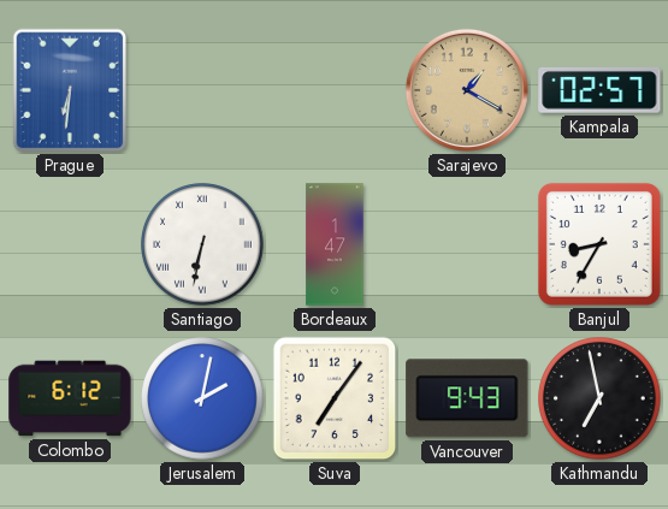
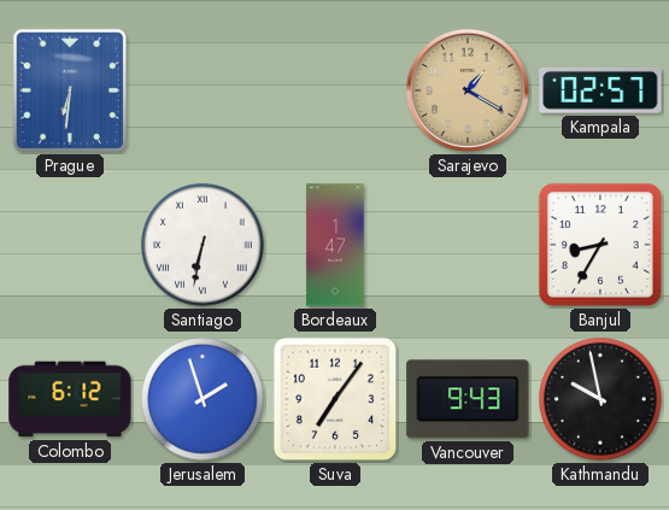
Jerusalem: 2:02 -> 1:57 (203, 399)
Kathmandu: 6:58 -> 9:58 (600, 399)
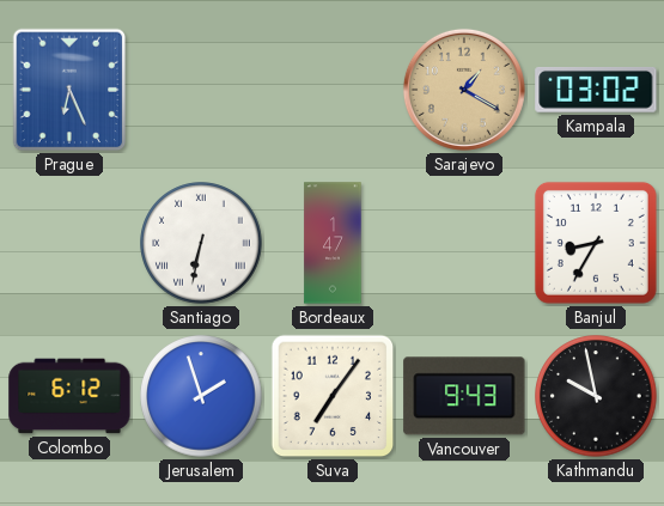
Prague: 6:31 -> 6:26 (69, 90)
Kampala: 02:57 -> 03:02 (596, 90)
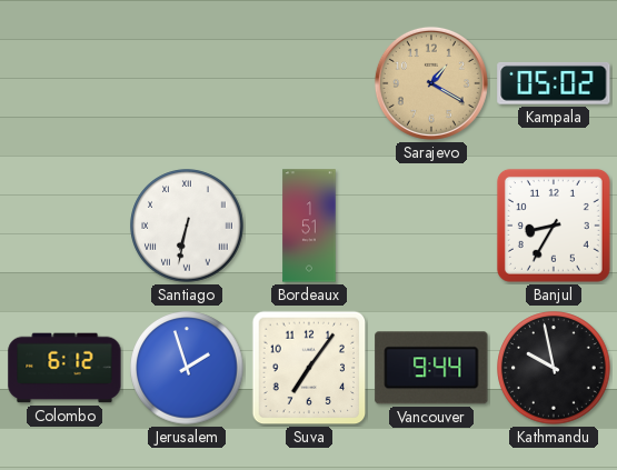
Prague: 6:26 -> none (69, 90)
Kampala: 03:02 -> 05:02 (554, 83)
Bordeaux: 1:47 -> 1:51 (309, 226)
Vancouver: 9:43 -> 9:44 (431, 368)
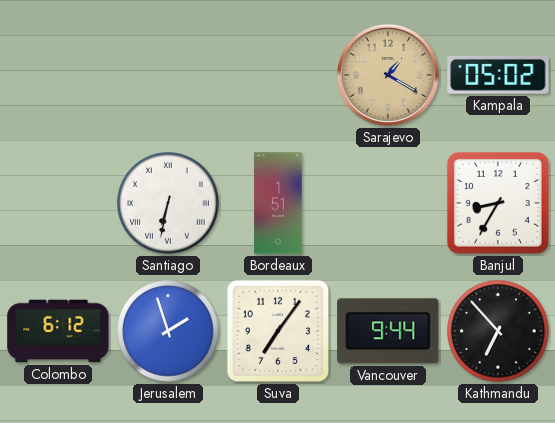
Kathmandu: 9:58 -> 6:53 (498, 331)
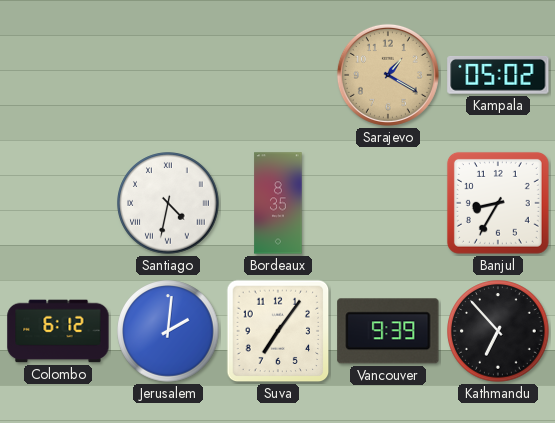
Santiago: 6:32 -> 4:32 (168, 203)
Bordeaux: 1:51 -> 8:35 (278, 203)
Jerusalem: 1:57 -> 2:01 (168, 331)
Vancouver: 9:44 -> 9:39 (388, 331)
